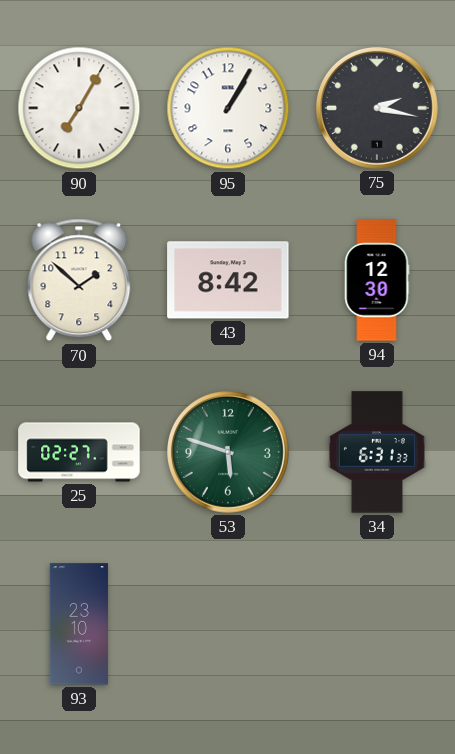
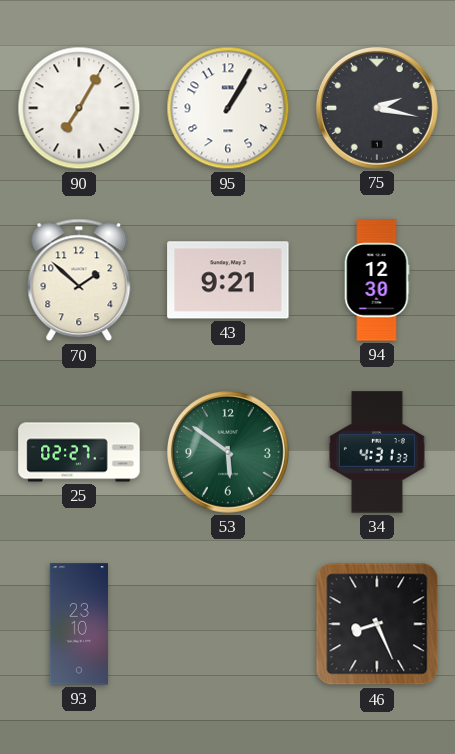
43: 8:42 -> 9:21 (228, 280)
53: 5:48 -> 5:51 (228, 452)
34: 6:31 -> 4:31 (377, 452)
46: none -> 8:26 (377, 624)
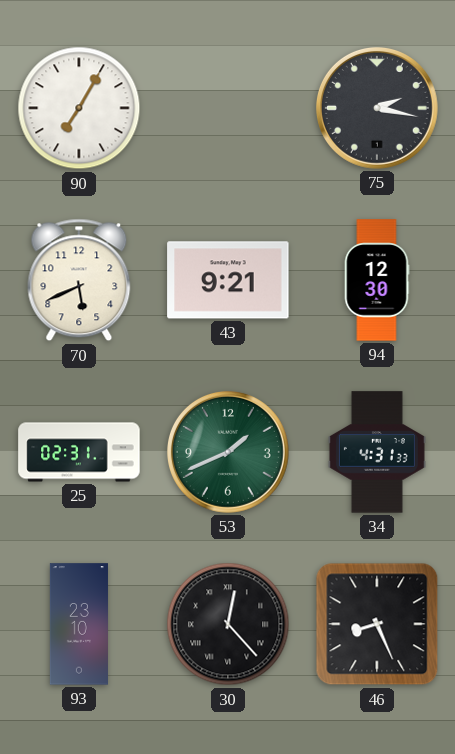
95: 1:05 -> none (228, 108)
70: 1:52 -> 5:41 (79, 280)
25: 02:27 -> 02:31 (79, 452)
53: 5:51 -> 1:41 (228, 452)
30: none -> 12:23 (228, 624)
